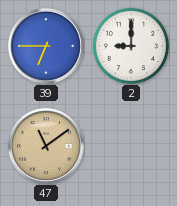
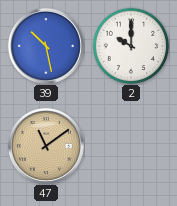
39: 6:45 -> 10:28 (46, 46)
2: 9:00 -> 10:00 (131, 46)
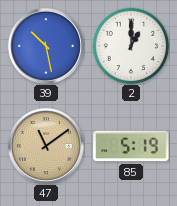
2: 10:00 -> 1:00 (131, 46)
85: none -> 5:19 (131, 146)
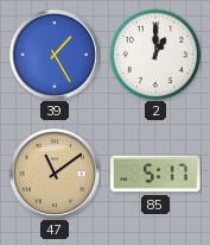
39: 10:28 -> 1:25 (55, 55)
85: 5:19 -> 5:17 (155, 174)
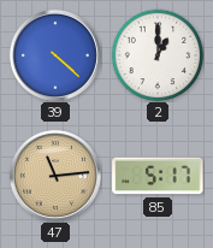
39: 1:25 -> 4:22 (55, 55)
47: 11:09 -> 11:14 (55, 176)
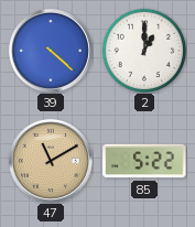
47: 11:14 -> 11:10 (51, 161)
85: 5:17 -> 5:22 (144, 161)
